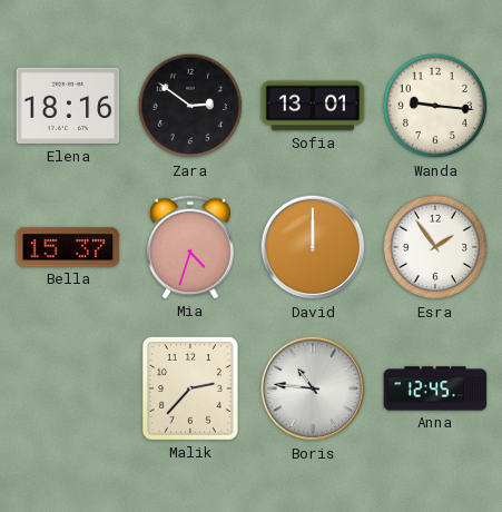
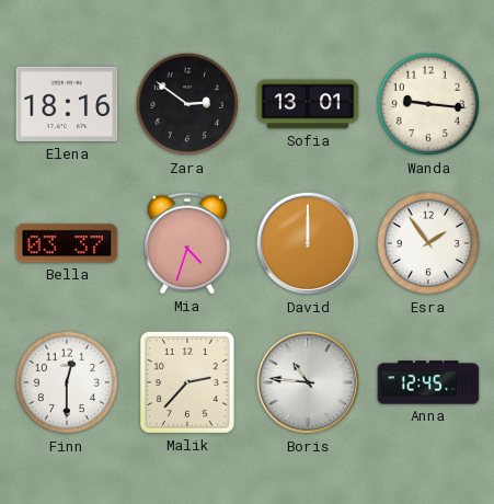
Bella: 15:37 -> 03:37 (67, 243)
Finn: none -> 12:30 (67, 382)
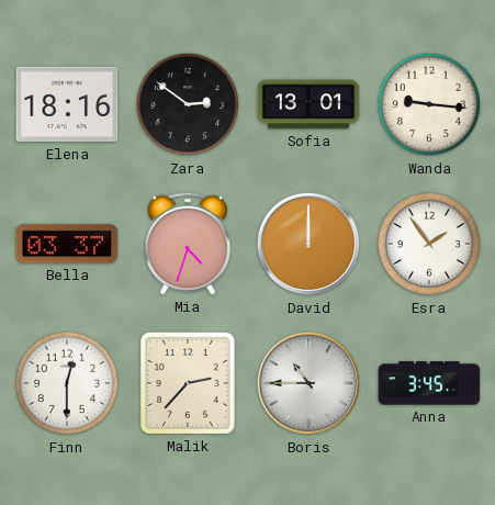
Boris: 10:46 -> 10:45 (308, 383)
Anna: 12:45 -> 3:45 (429, 383)
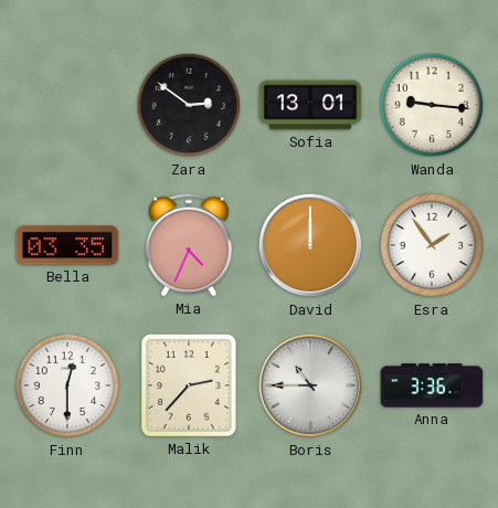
Elena: 18:16 -> none (67, 104)
Bella: 03:37 -> 03:35 (67, 245)
Mia: 4:33 -> 4:34 (189, 245)
Anna: 3:45 -> 3:36 (432, 385)
